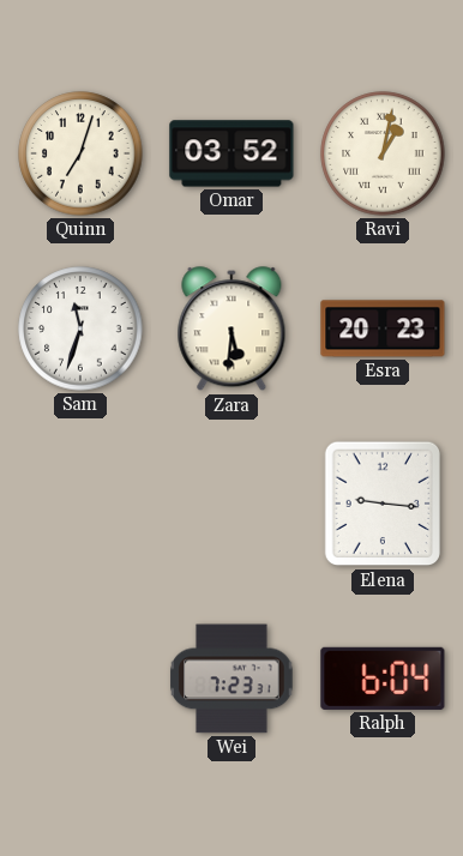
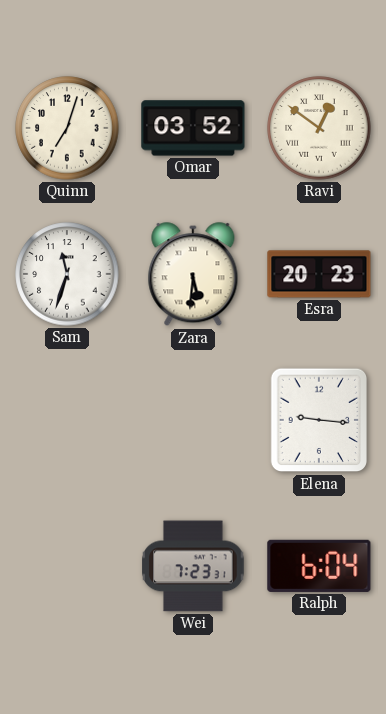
Ravi: 1:02 -> 12:51 (319, 128)
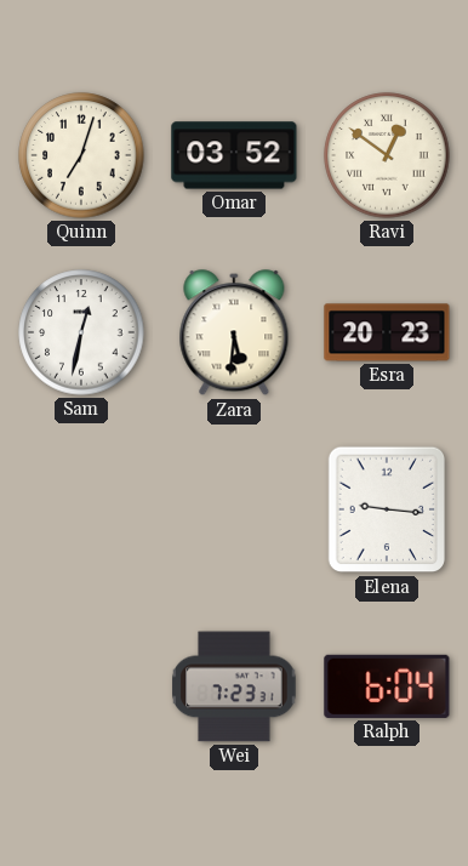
Sam: 11:33 -> 12:32 (81, 332)
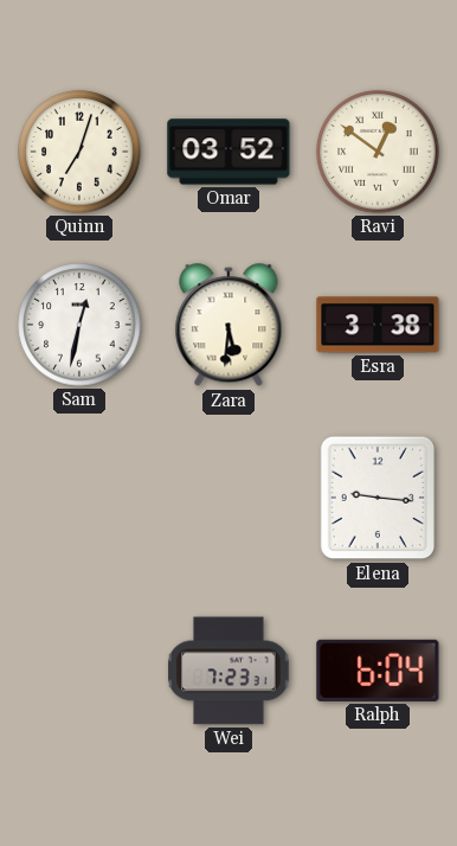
Esra: 20:23 -> 3:38 (378, 325)
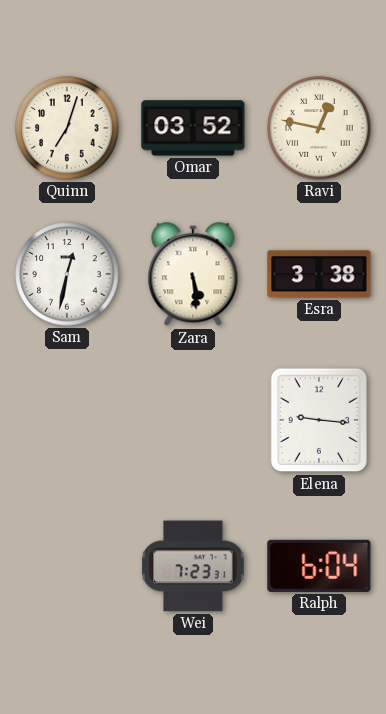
Ravi: 12:51 -> 12:47 (319, 128)
Zara: 5:31 -> 5:29 (193, 275)
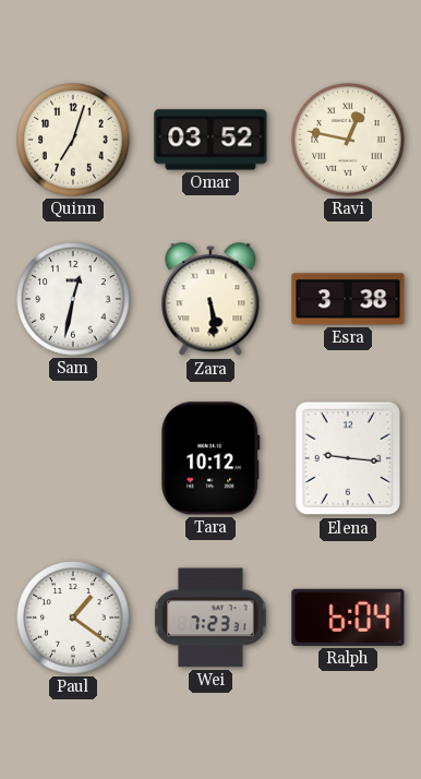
Tara: none -> 10:12 (211, 458)
Paul: none -> 1:21 (73, 618)
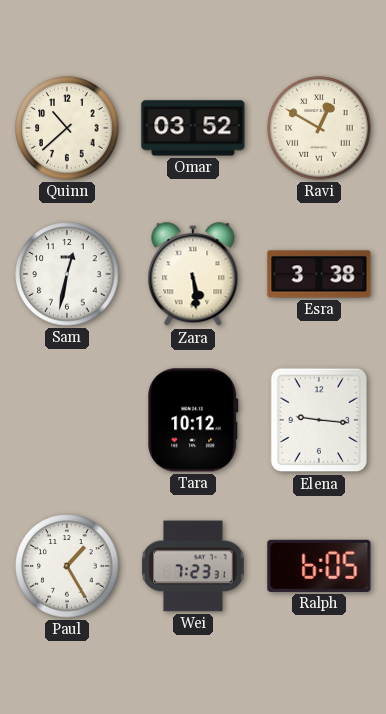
Quinn: 7:03 -> 10:38 (67, 128)
Ravi: 12:47 -> 12:50 (319, 128)
Paul: 1:21 -> 1:25 (67, 566)
Ralph: 6:04 -> 6:05 (319, 566)
